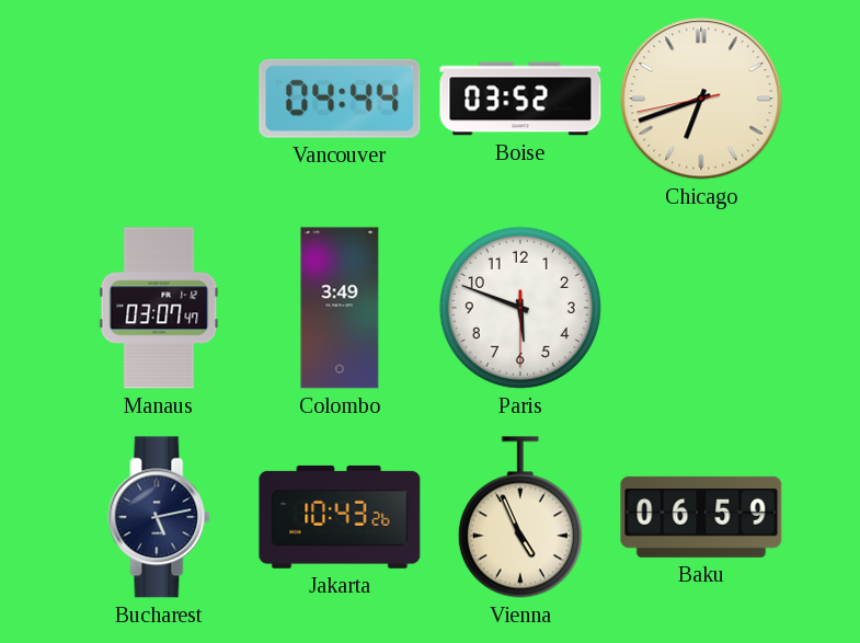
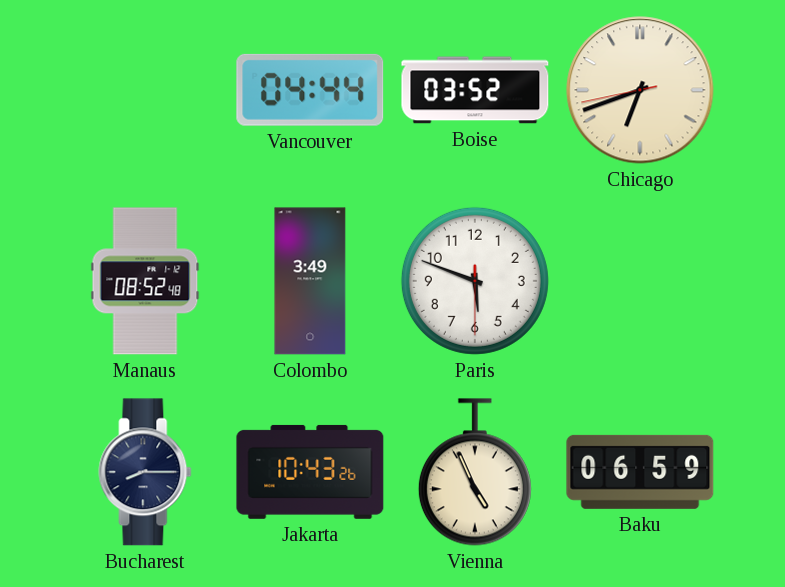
Manaus: 03:07 -> 08:52 (145, 281)
Bucharest: 5:13 -> 8:15 (145, 472)
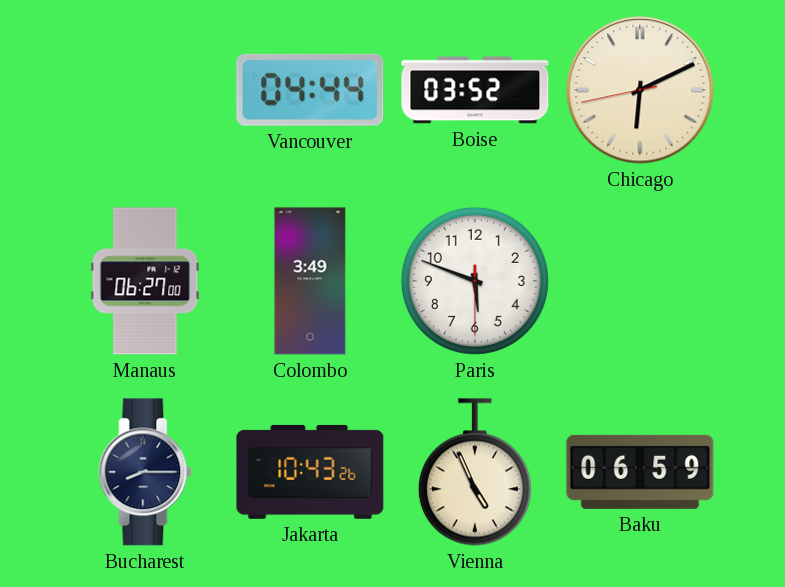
Chicago: 6:41 -> 6:10 (640, 90)
Manaus: 08:52 -> 06:27 (145, 281)
